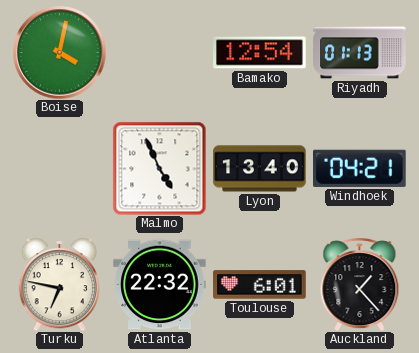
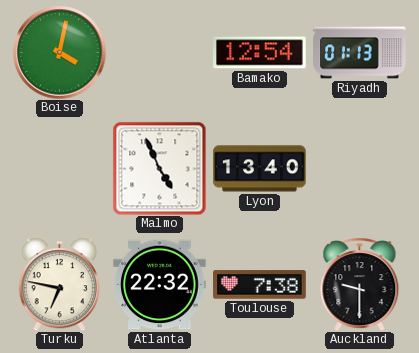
Windhoek: 04:21 -> none (360, 168)
Toulouse: 6:01 -> 7:38 (260, 285)
Auckland: 1:23 -> 9:30 (360, 284)
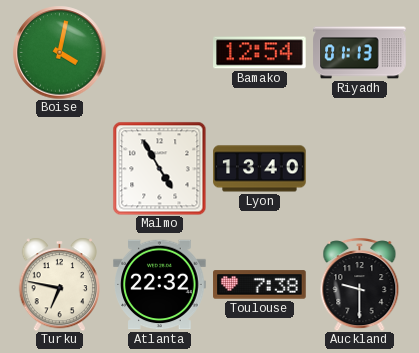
Malmo: 4:56 -> 4:55 (159, 168)
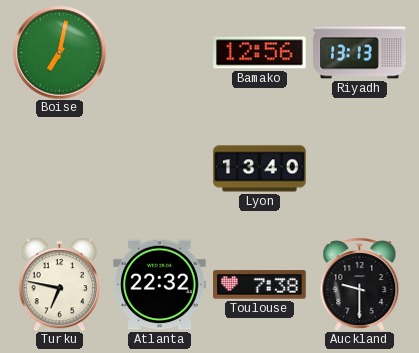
Boise: 4:02 -> 7:02 (59, 52)
Bamako: 12:54 -> 12:56 (260, 53)
Riyadh: 01:13 -> 13:13 (360, 53)
Malmo: 4:55 -> none (159, 168)
